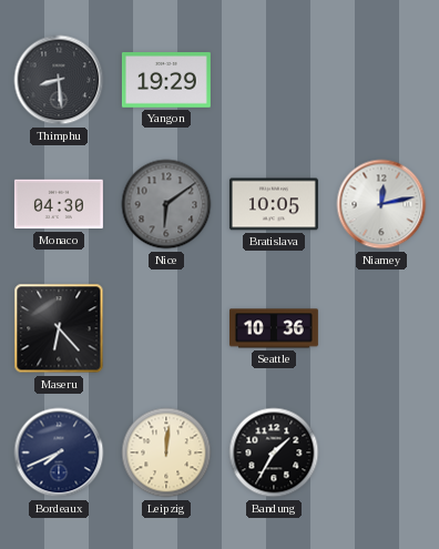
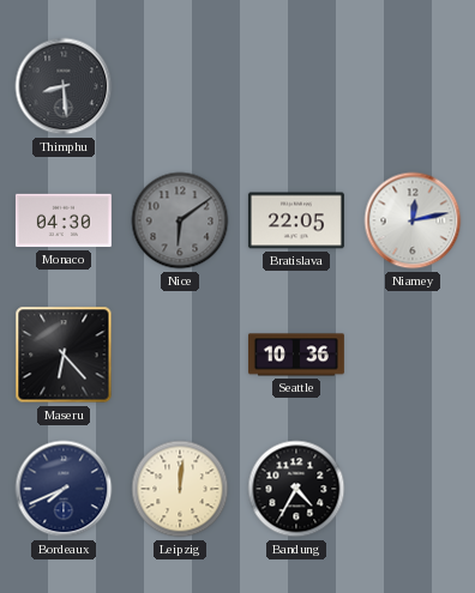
Yangon: 19:29 -> none (166, 81)
Bratislava: 10:05 -> 22:05 (296, 220)
Bandung: 1:35 -> 4:35 (296, 489)
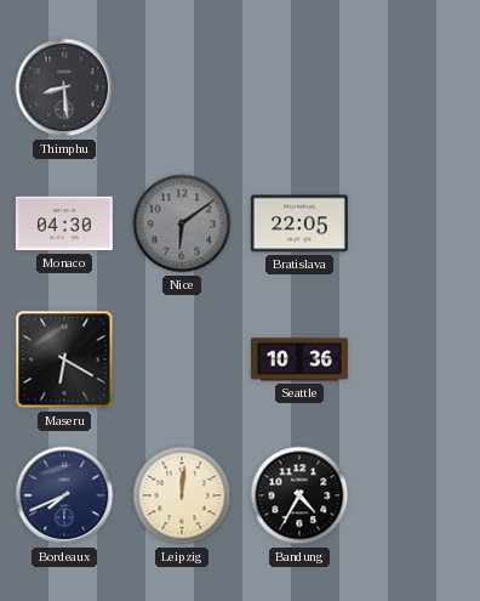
Niamey: 12:13 -> none (413, 220)
Maseru: 6:23 -> 6:20 (64, 359)
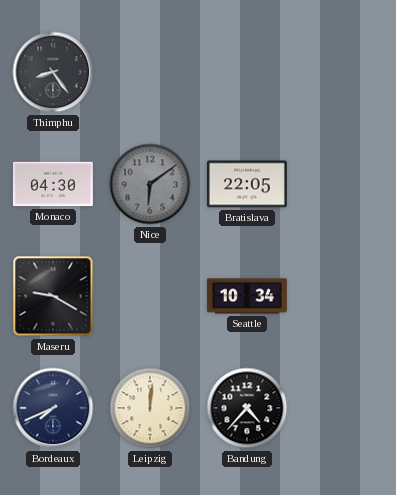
Thimphu: 8:29 -> 8:24 (53, 72)
Maseru: 6:20 -> 9:20 (53, 296)
Seattle: 10:36 -> 10:34 (247, 296)
Bandung: 4:35 -> 4:37 (247, 408)
